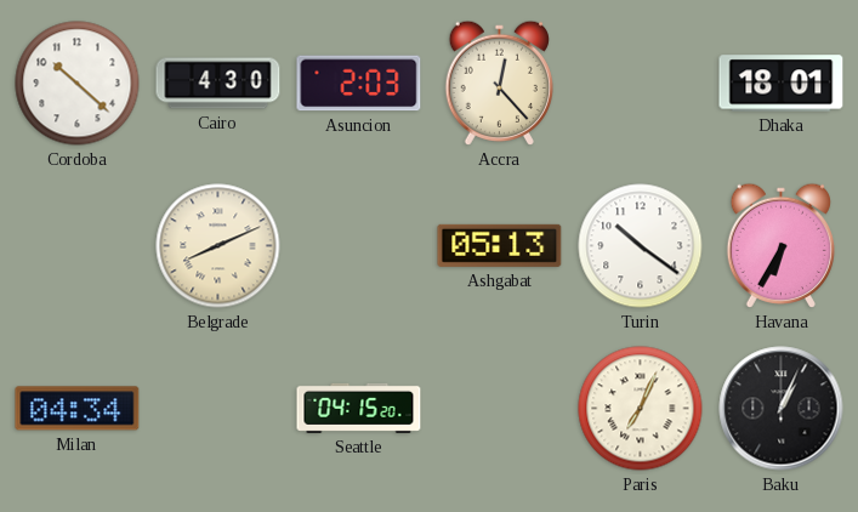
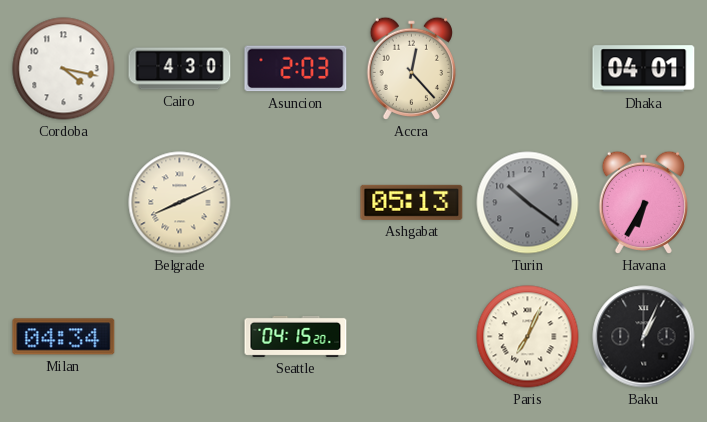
Cordoba: 10:22 -> 4:17 (64, 69)
Dhaka: 18:01 -> 04:01 (644, 69)
Turin dial: white -> grey (528, 203)
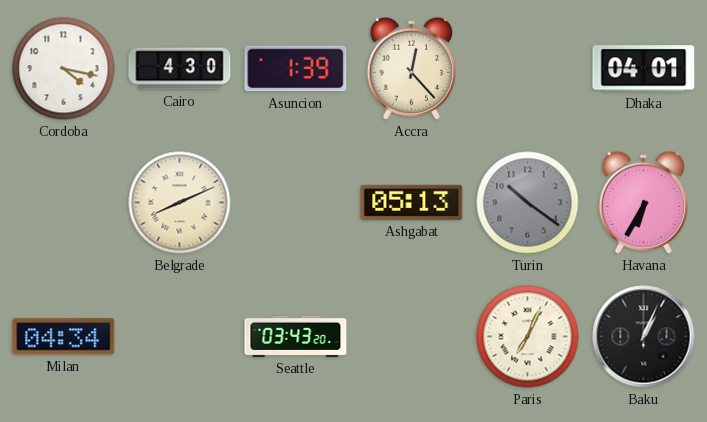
Asuncion: 2:03 -> 1:39 (296, 69)
Seattle: 04:15 -> 03:43 (296, 336)
